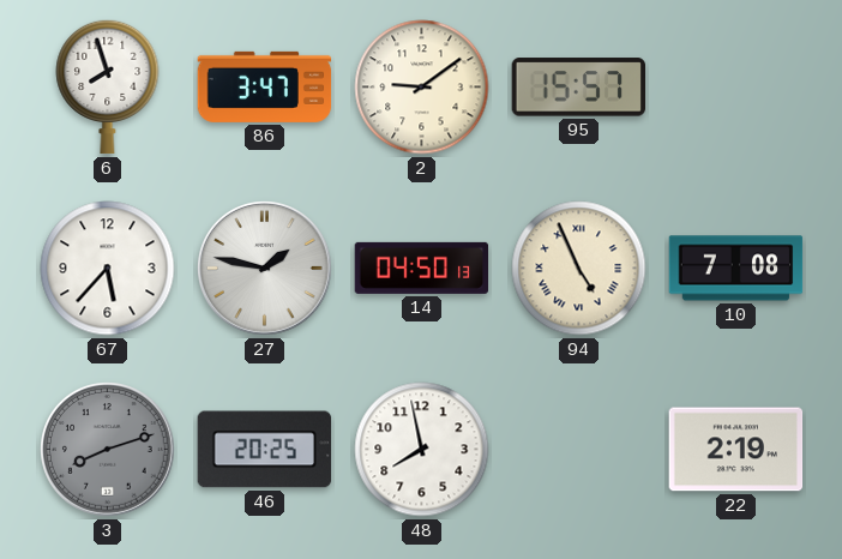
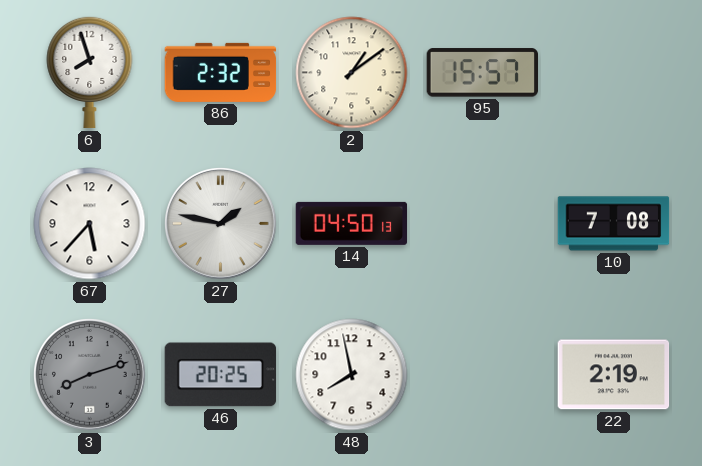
86: 3:47 -> 2:32 (221, 72)
2: 9:09 -> 1:09 (352, 73)
94: 4:56 -> none (579, 269)
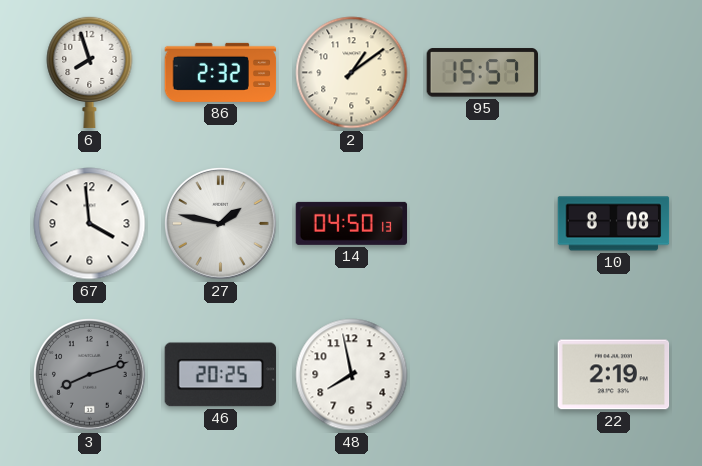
67: 5:37 -> 3:59 (90, 224)
10: 7:08 -> 8:08 (614, 224)
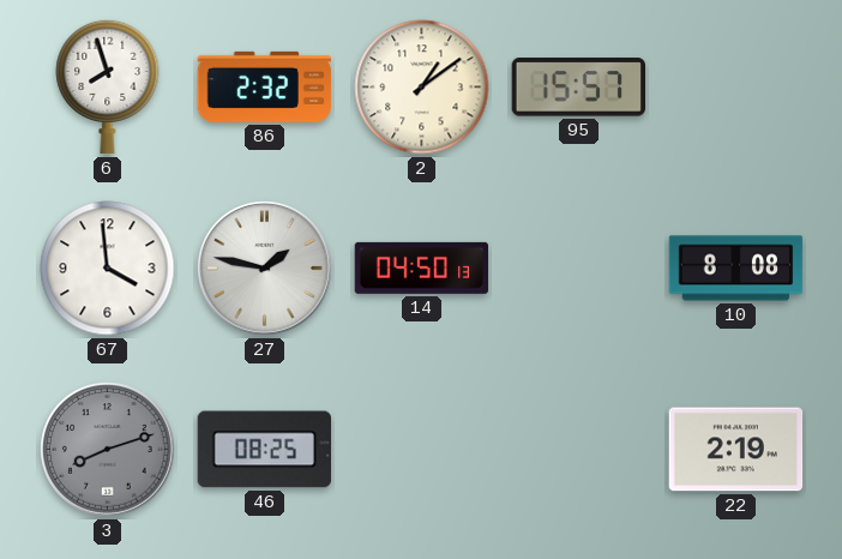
46: 20:25 -> 08:25 (265, 450)
48: 7:58 -> none (352, 375)
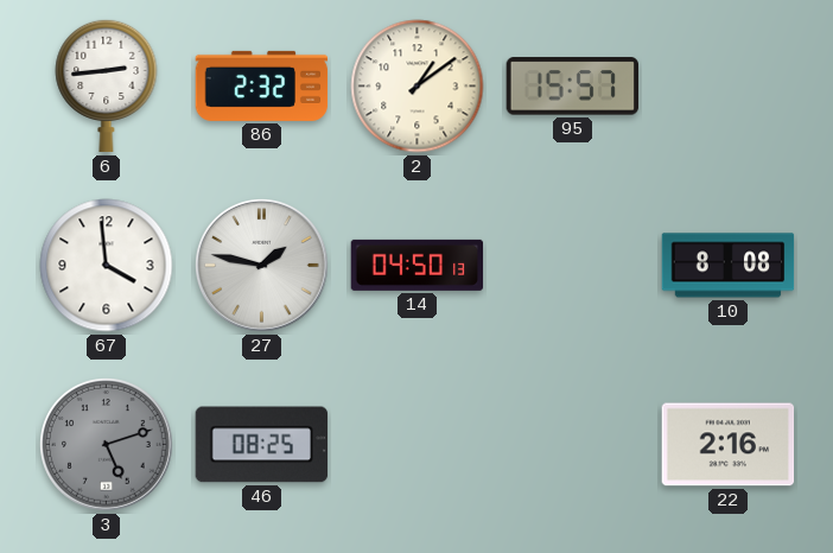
6: 7:57 -> 2:44 (107, 85)
3: 8:12 -> 5:12 (107, 445)
22: 2:19 -> 2:16 (729, 445)
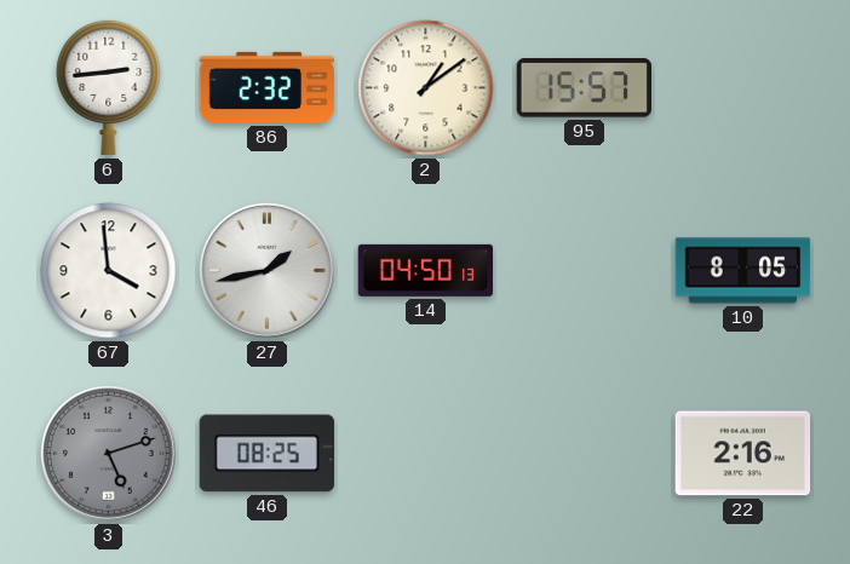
27: 1:47 -> 1:43 (268, 271)
10: 8:08 -> 8:05 (743, 271)
